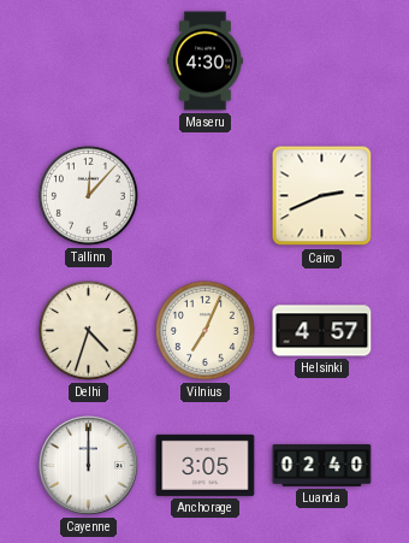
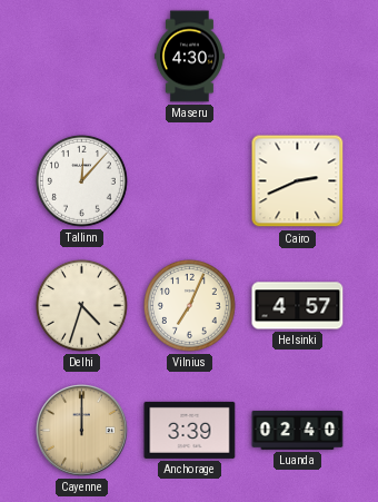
Cayenne dial: white -> champagne (82, 431)
Anchorage: 3:05 -> 3:39 (190, 430)
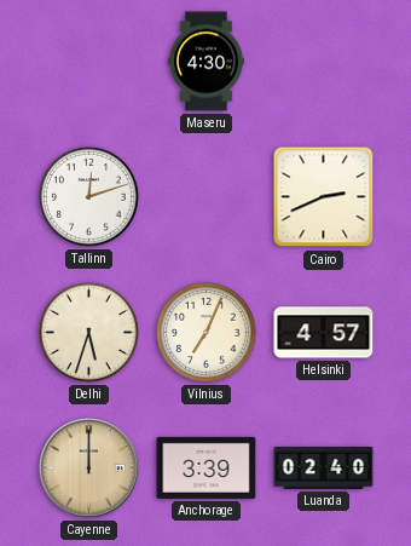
Tallinn: 12:07 -> 12:12 (88, 196)
Delhi: 4:33 -> 5:33 (88, 332)
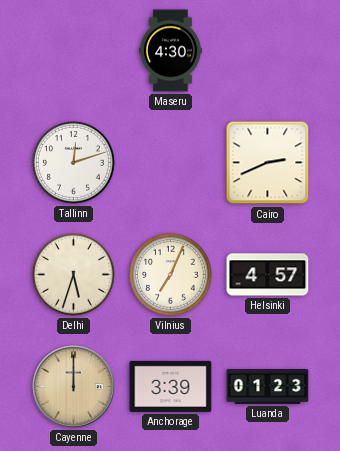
Luanda: 02:40 -> 01:23 (268, 386)
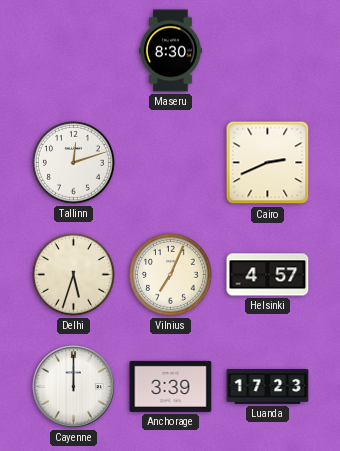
Maseru: 4:30 -> 8:30 (170, 51)
Cayenne dial: champagne -> white (74, 387)
Luanda: 01:23 -> 17:23 (268, 386)
